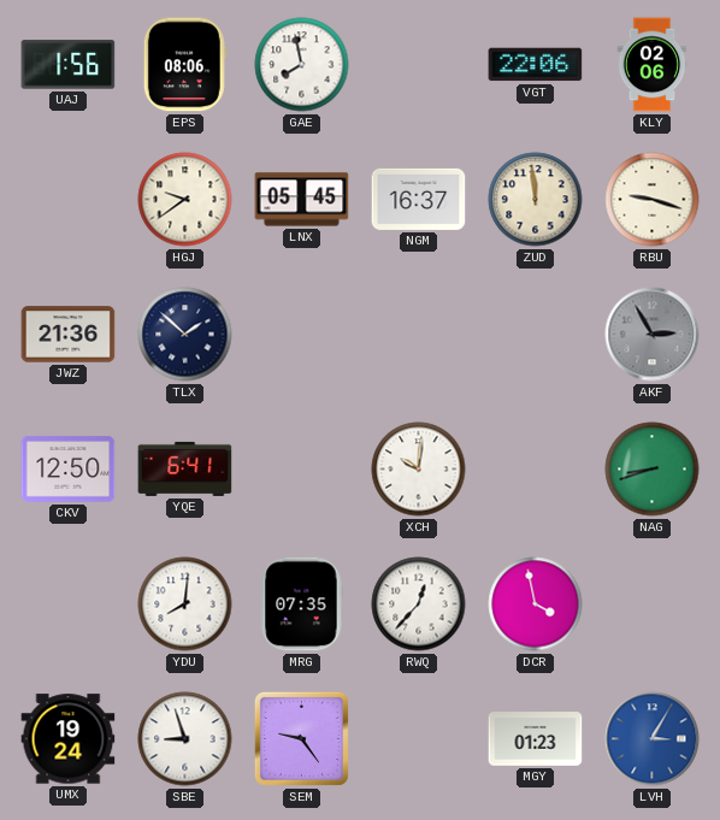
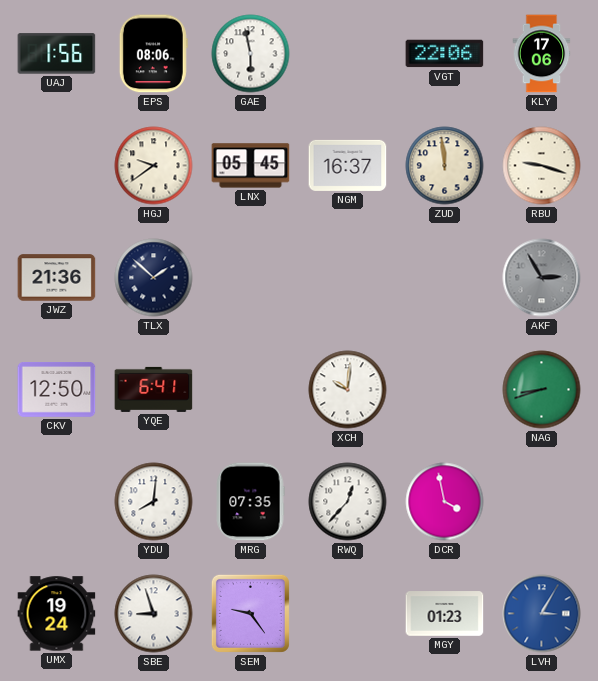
GAE: 7:58 -> 5:58 (251, 54)
KLY: 02:06 -> 17:06 (542, 54)
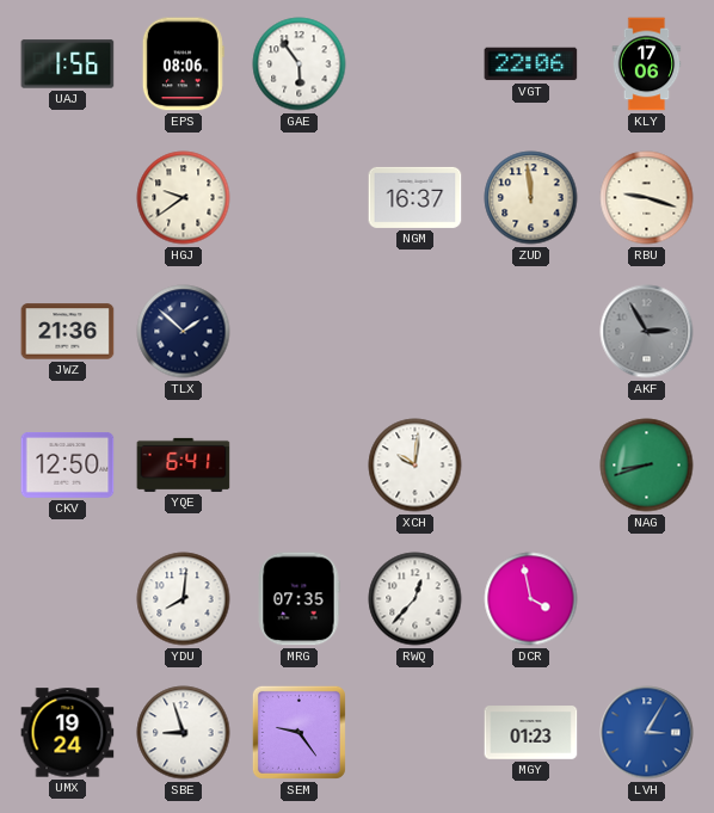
GAE: 5:58 -> 5:54 (300, 64)
LNX: 05:45 -> none (251, 166)
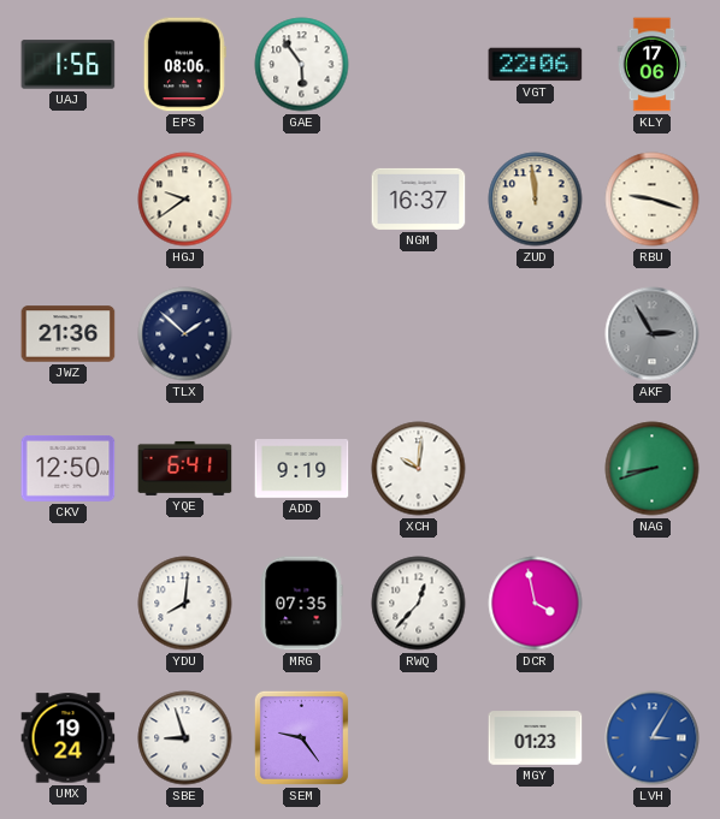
ADD: none -> 9:19 (302, 469)
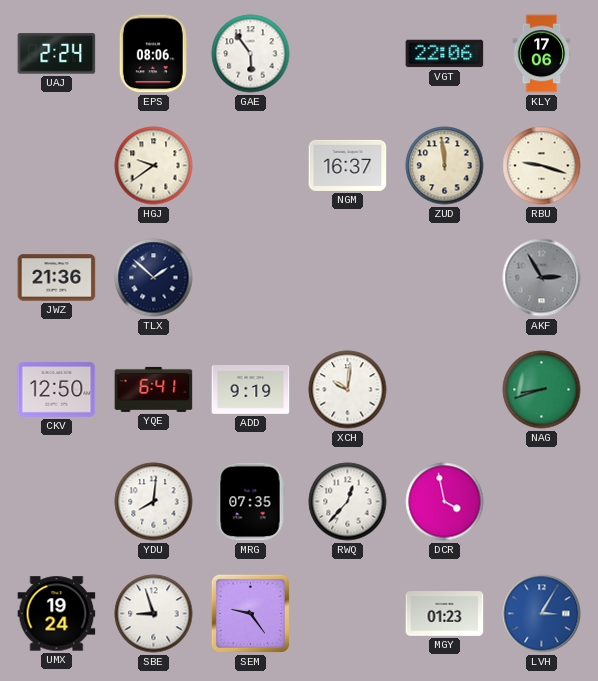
UAJ: 1:56 -> 2:24 (57, 54)
